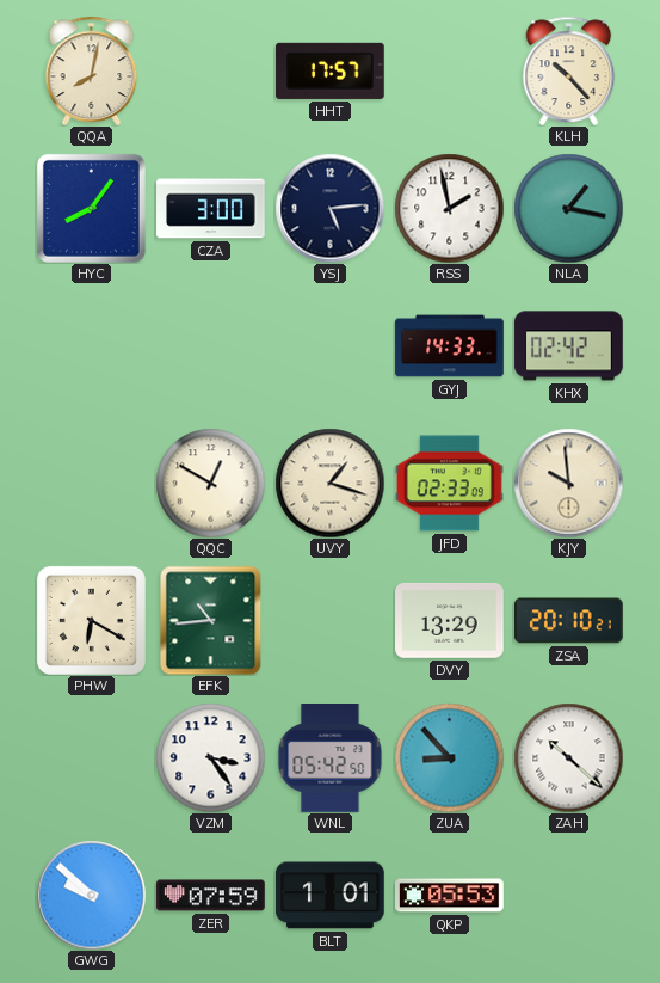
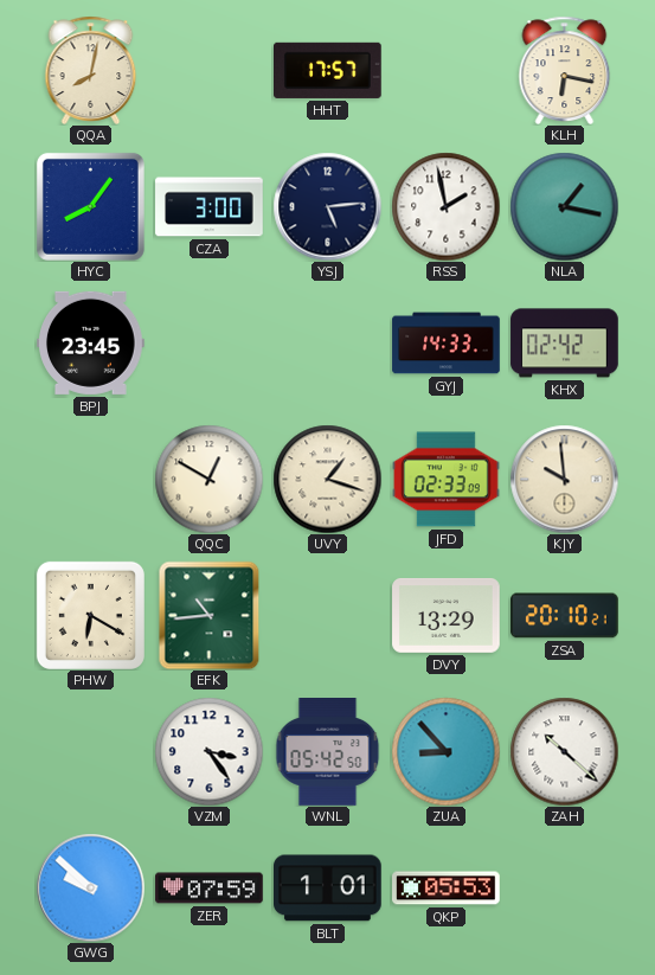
KLH: 10:23 -> 6:17 (565, 70)
BPJ: none -> 23:45 (91, 342)
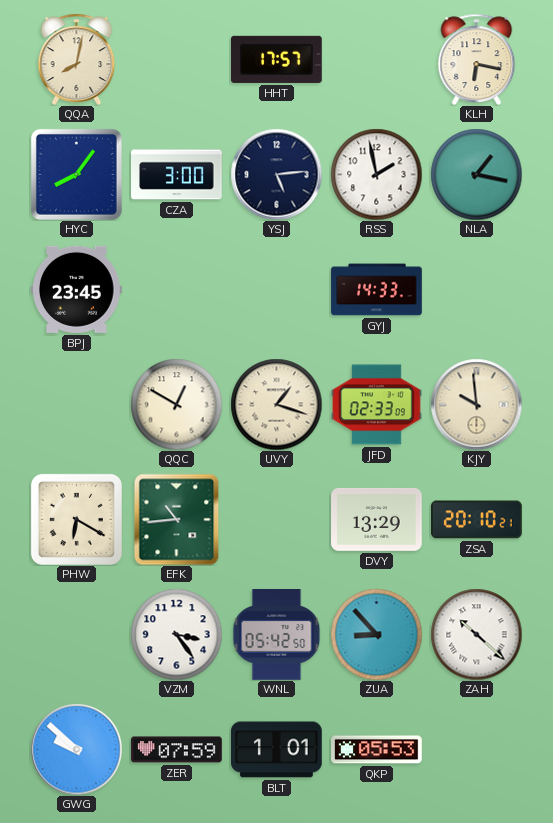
KHX: 02:42 -> none (565, 344)
